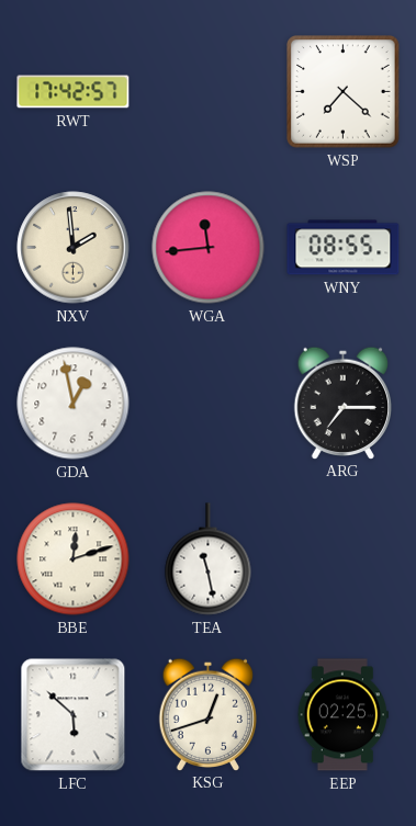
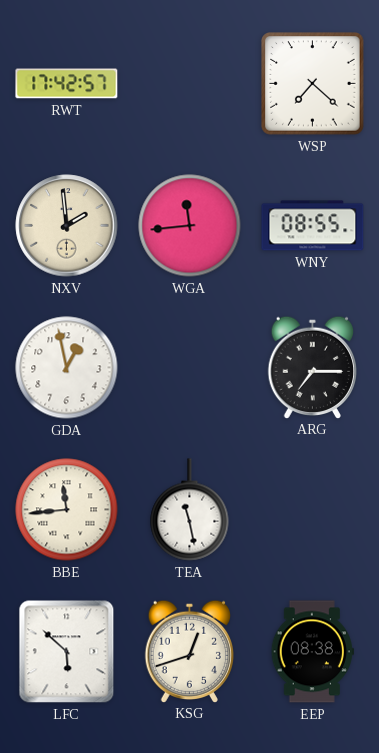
BBE: 12:12 -> 11:44 (67, 510)
EEP: 02:25 -> 08:38 (312, 652)
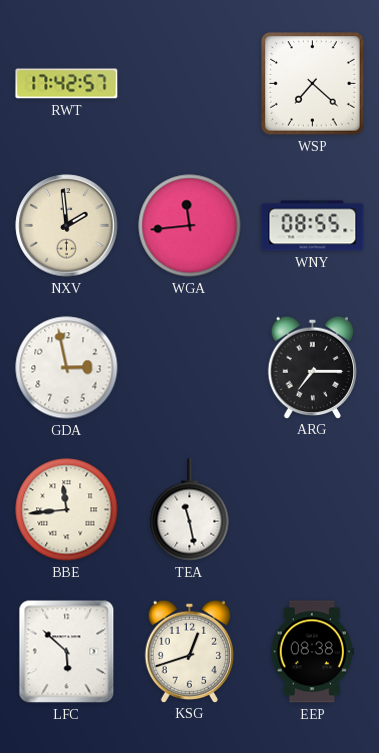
GDA: 12:58 -> 2:58 (67, 368)
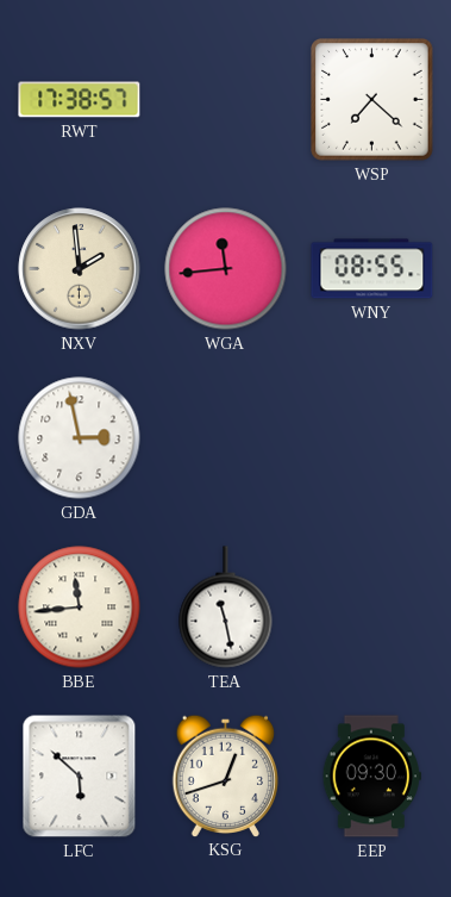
RWT: 17:42 -> 17:38 (80, 100)
ARG: 7:15 -> none (312, 367)
EEP: 08:38 -> 09:30 (371, 777)
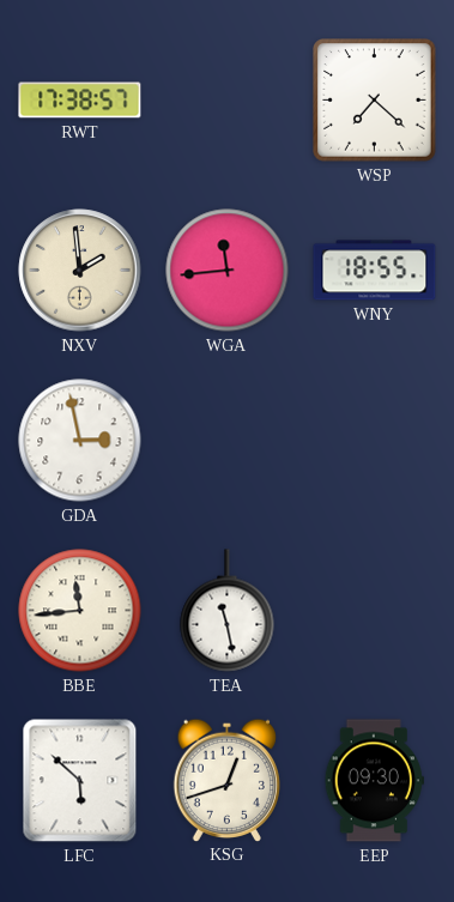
WNY: 08:55 -> 18:55 (375, 271)
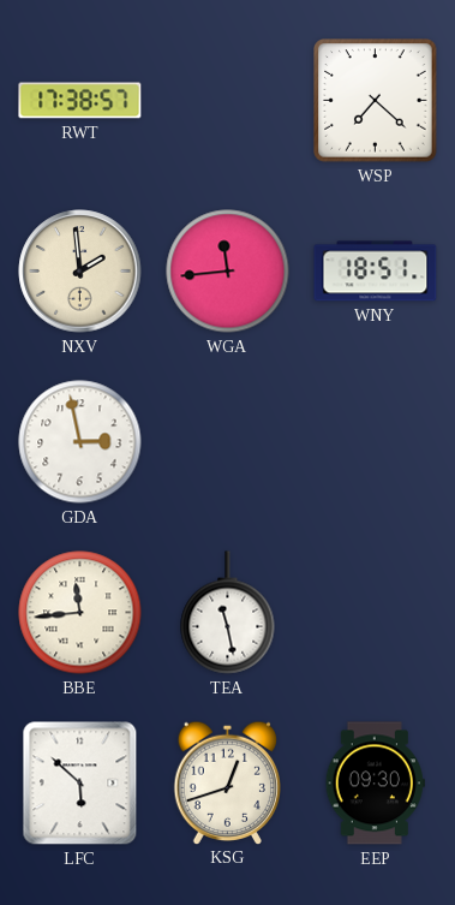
WNY: 18:55 -> 18:51 (376, 272)
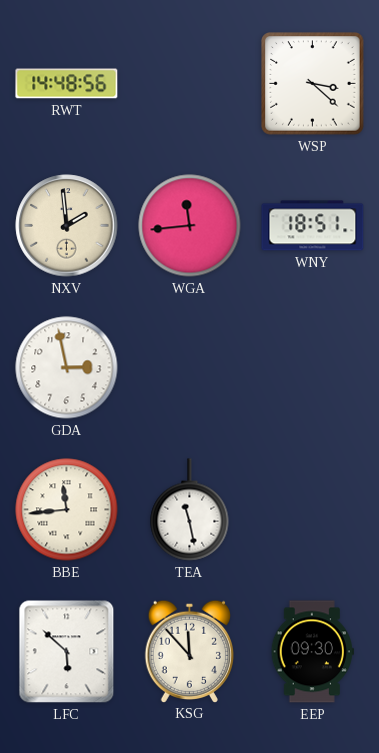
RWT: 17:38 -> 14:48 (67, 84)
WSP: 7:22 -> 3:22 (313, 84)
KSG: 12:42 -> 11:53 (189, 651)
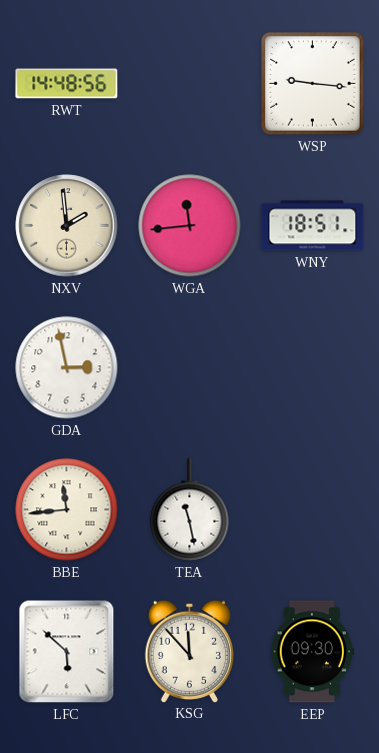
WSP: 3:22 -> 9:16 (313, 84)
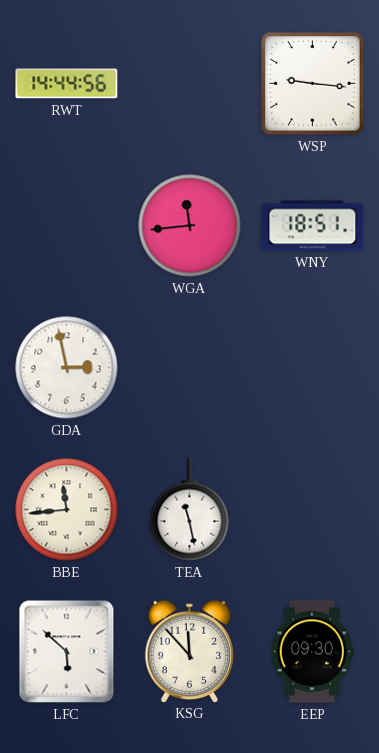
RWT: 14:48 -> 14:44 (67, 84)
NXV: 1:59 -> none (67, 226)
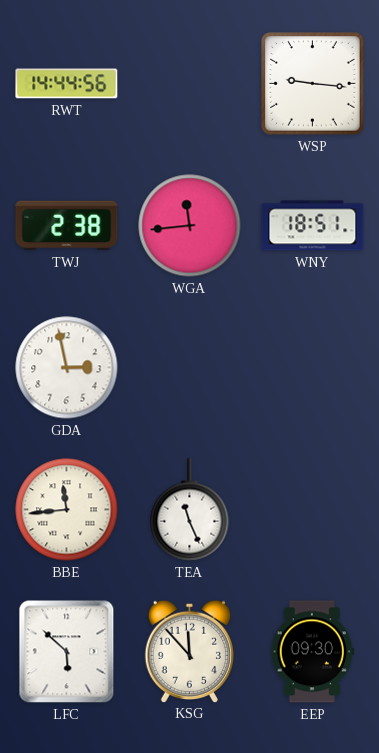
TWJ: none -> 2:38 (67, 226)
TEA: 11:28 -> 11:26 (190, 510)
